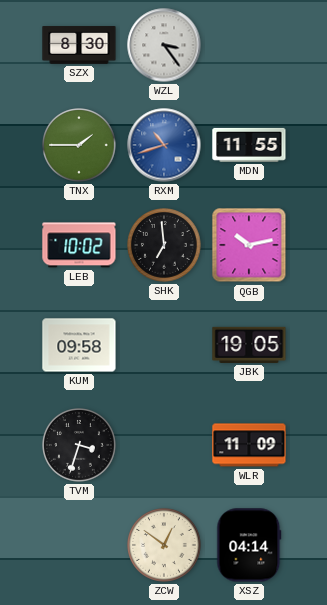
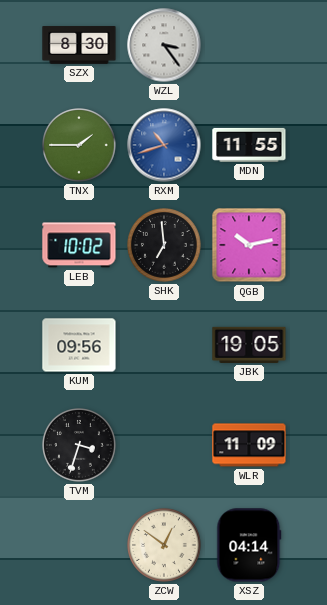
KUM: 09:58 -> 09:56 (79, 345)
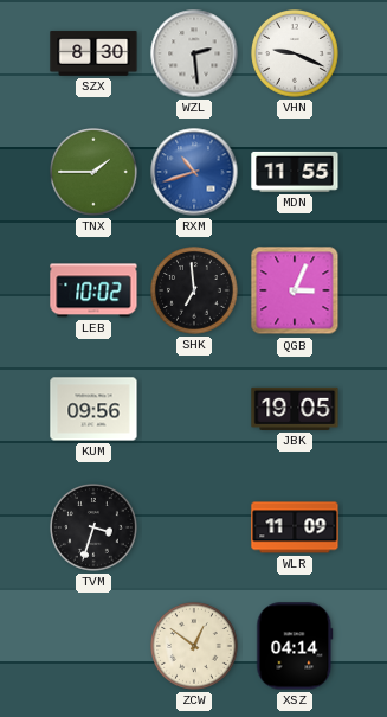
WZL: 3:24 -> 2:29 (194, 53)
VHN: none -> 9:19 (296, 55)
QGB: 10:13 -> 3:04 (295, 290)
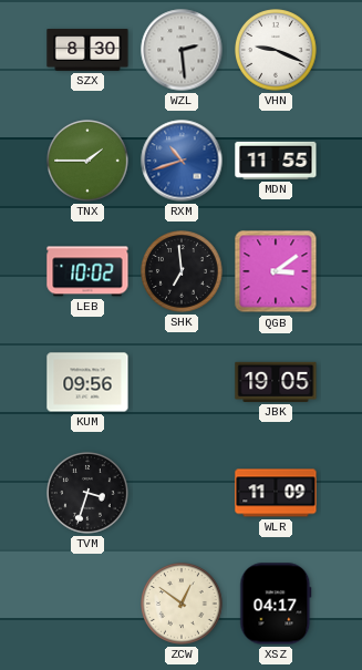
QGB: 3:04 -> 3:09 (276, 271)
XSZ: 04:14 -> 04:17 (276, 604)
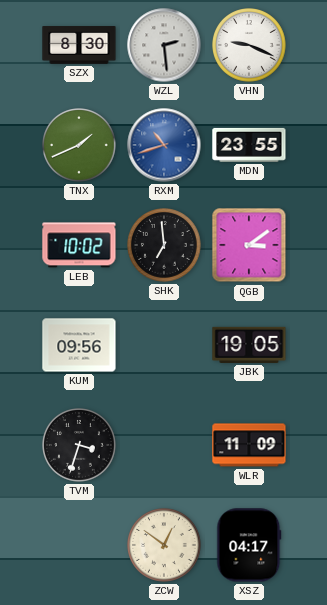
TNX: 1:45 -> 1:41 (80, 146)
MDN: 11:55 -> 23:55 (249, 145)
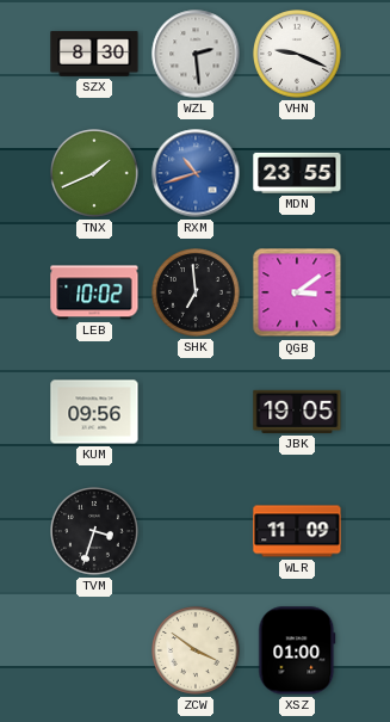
ZCW: 12:51 -> 3:51 (197, 652)
XSZ: 04:17 -> 01:00 (297, 650)
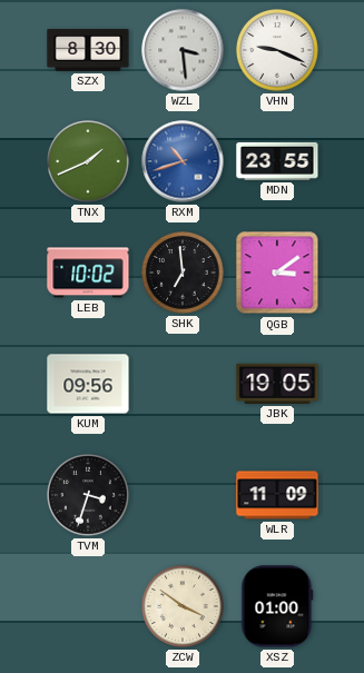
WZL: 2:29 -> 3:29 (183, 50)
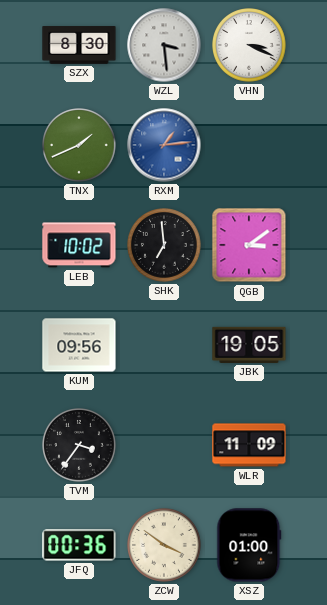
VHN: 9:19 -> 3:19 (250, 46)
RXM: 10:42 -> 1:14 (164, 145)
MDN: 23:55 -> none (277, 161)
TVM: 3:33 -> 3:36 (80, 446)
JFQ: none -> 00:36 (79, 545)
